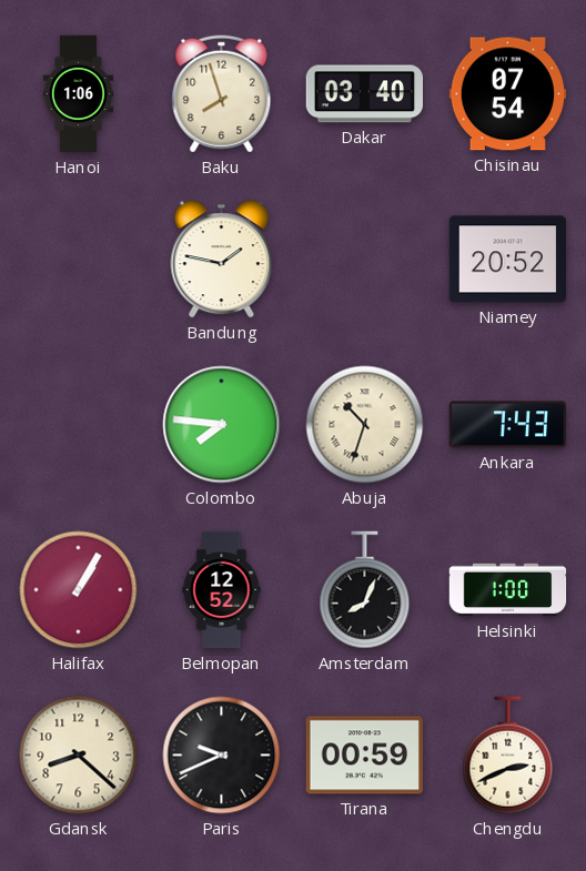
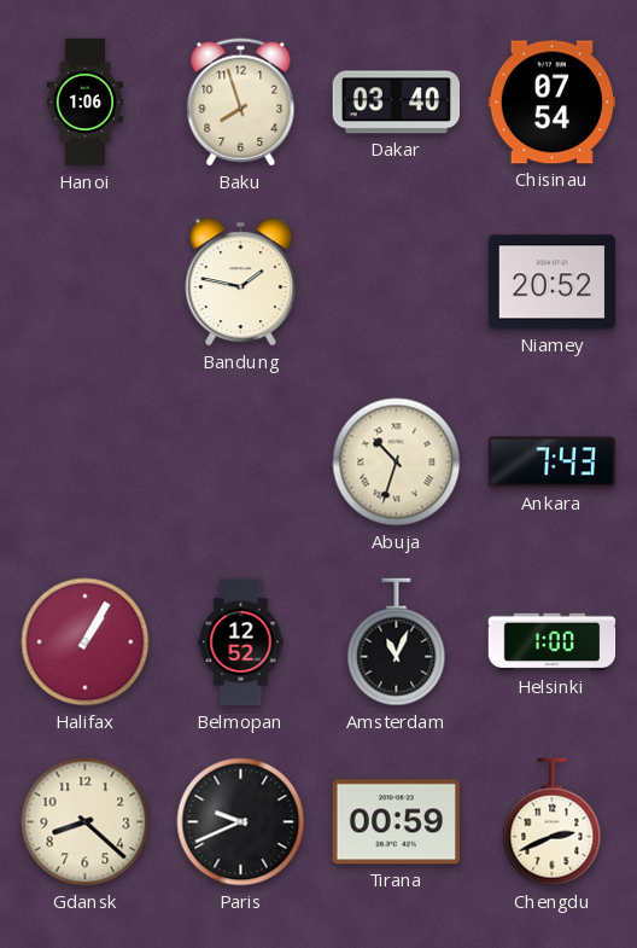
Colombo: 7:46 -> none (222, 425)
Amsterdam: 8:04 -> 11:04 (397, 642)
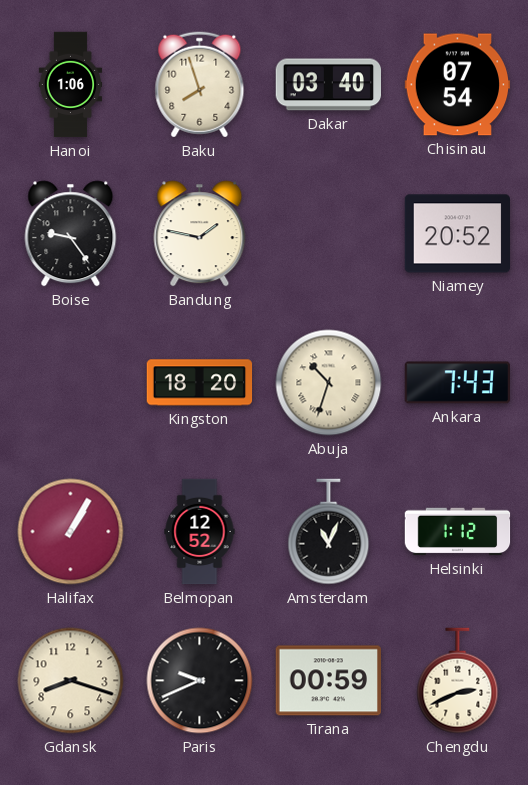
Boise: none -> 9:24 (71, 234)
Kingston: none -> 18:20 (200, 383)
Helsinki: 1:00 -> 1:12 (458, 532)
Gdansk: 8:22 -> 8:18 (71, 681)
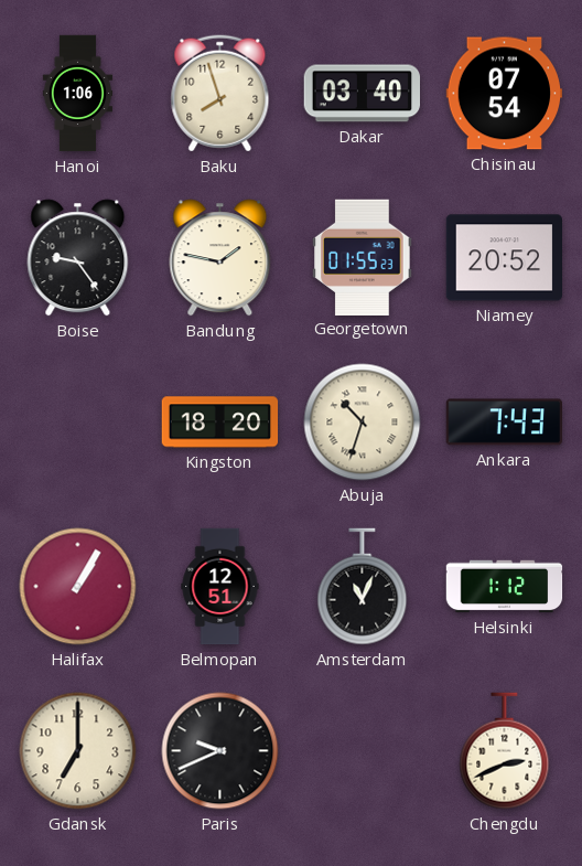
Georgetown: none -> 01:55 (363, 257)
Belmopan: 12:52 -> 12:51 (220, 587)
Gdansk: 8:18 -> 7:00 (78, 751)
Tirana: 00:59 -> none (328, 681)
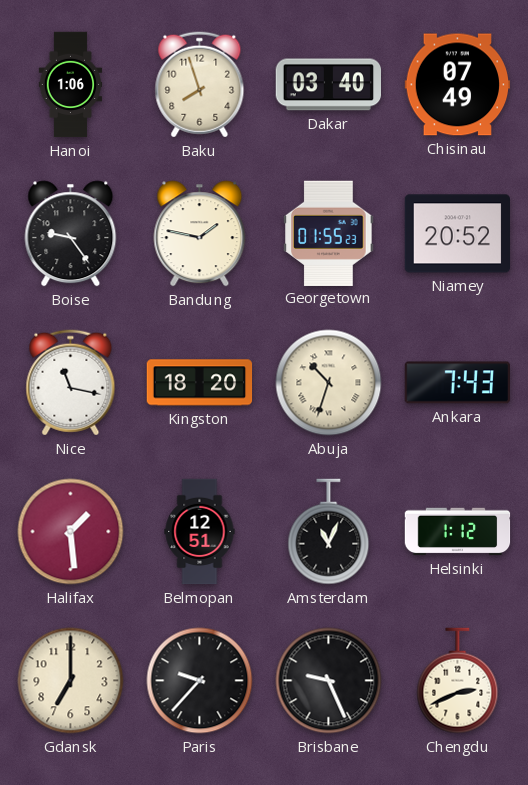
Chisinau: 07:54 -> 07:49 (458, 85)
Nice: none -> 11:17 (71, 383)
Halifax: 1:05 -> 1:29 (71, 532)
Paris: 9:41 -> 9:37 (200, 681)
Brisbane: none -> 9:26 (329, 681)
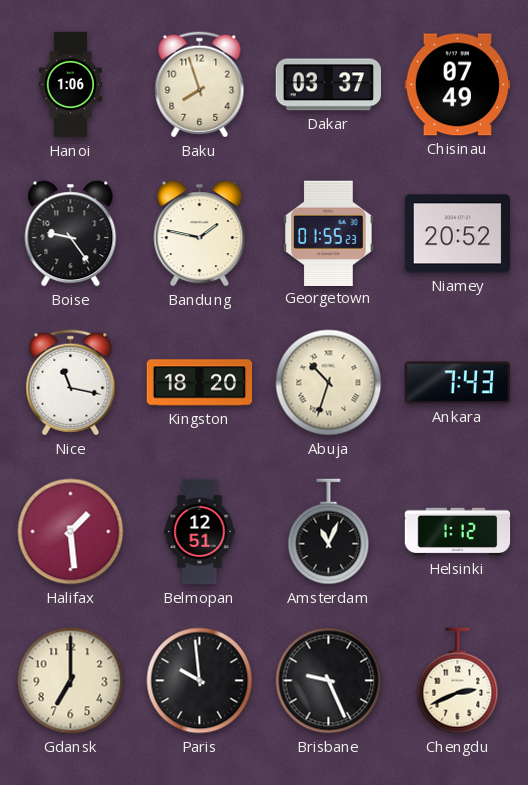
Dakar: 03:40 -> 03:37 (329, 85)
Paris: 9:37 -> 9:59 (200, 681)
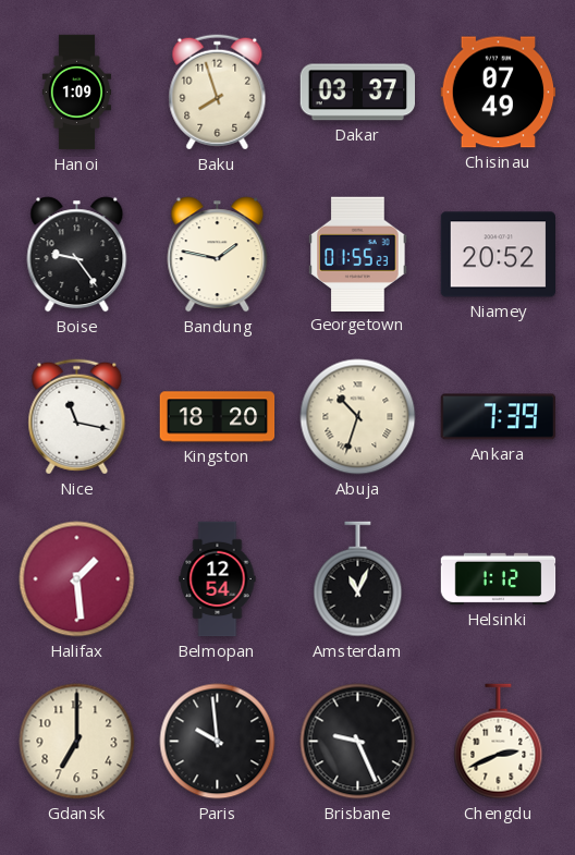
Hanoi: 1:06 -> 1:09 (77, 93)
Ankara: 7:43 -> 7:39 (499, 417)
Belmopan: 12:51 -> 12:54 (218, 579)
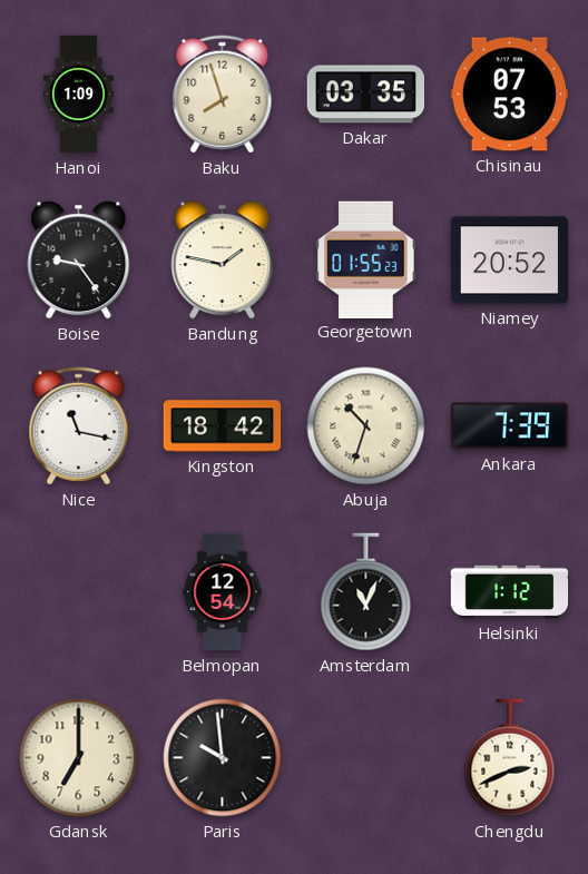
Dakar: 03:37 -> 03:35 (366, 95)
Chisinau: 07:49 -> 07:53 (510, 95)
Kingston: 18:20 -> 18:42 (223, 426)
Halifax: 1:29 -> none (77, 579)
Brisbane: 9:26 -> none (358, 742)
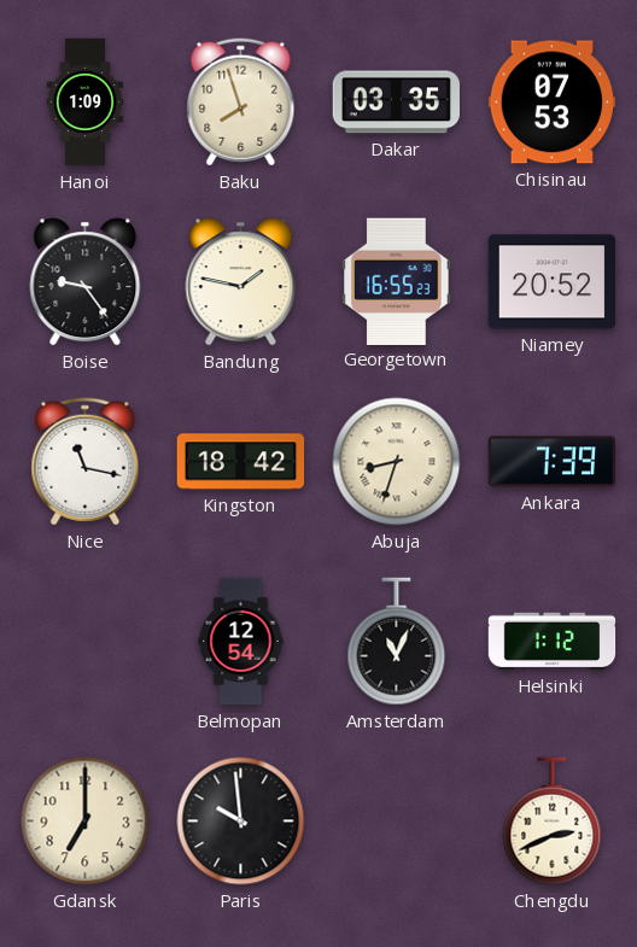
Georgetown: 01:55 -> 16:55 (397, 281)
Abuja: 10:33 -> 8:33 (397, 462)
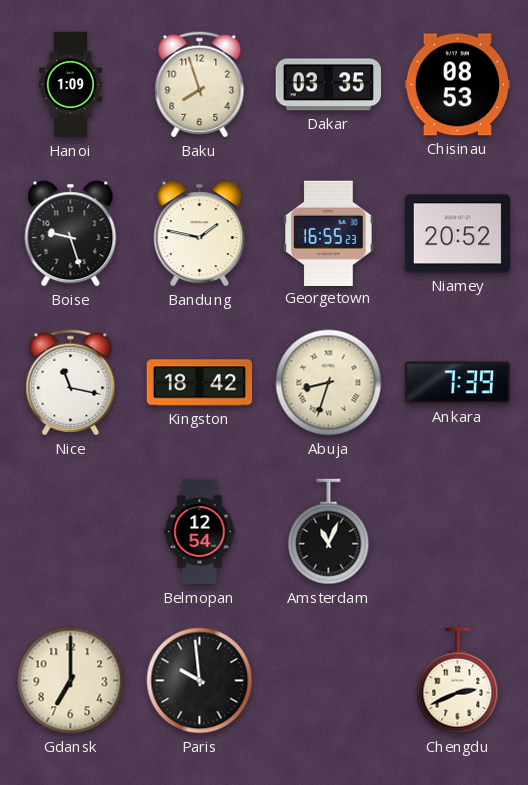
Chisinau: 07:53 -> 08:53 (458, 85)
Boise: 9:24 -> 9:27 (71, 234)
Helsinki: 1:12 -> none (553, 642)
